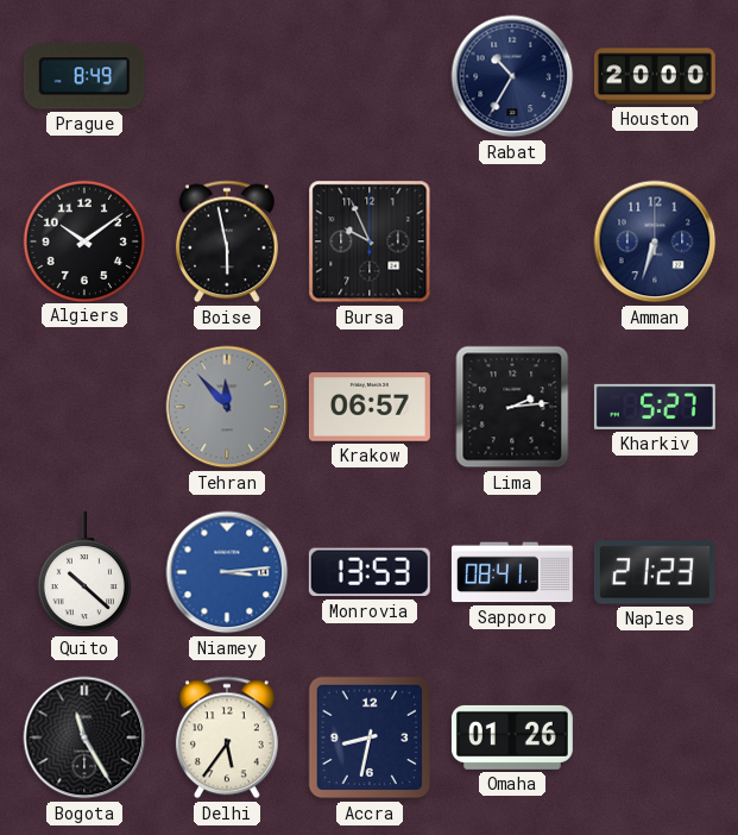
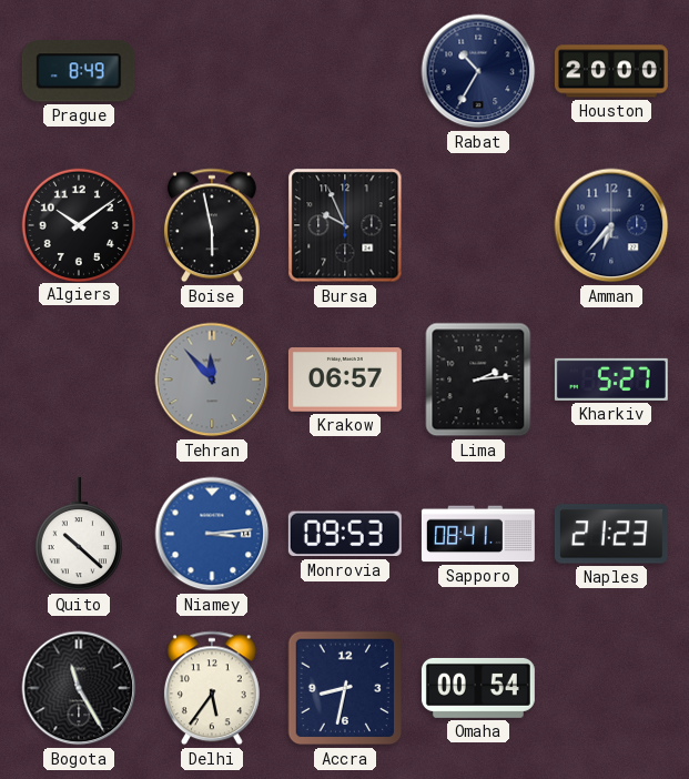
Amman: 6:33 -> 6:37 (611, 225)
Monrovia: 13:53 -> 09:53 (345, 534)
Omaha: 01:26 -> 00:54 (478, 688)
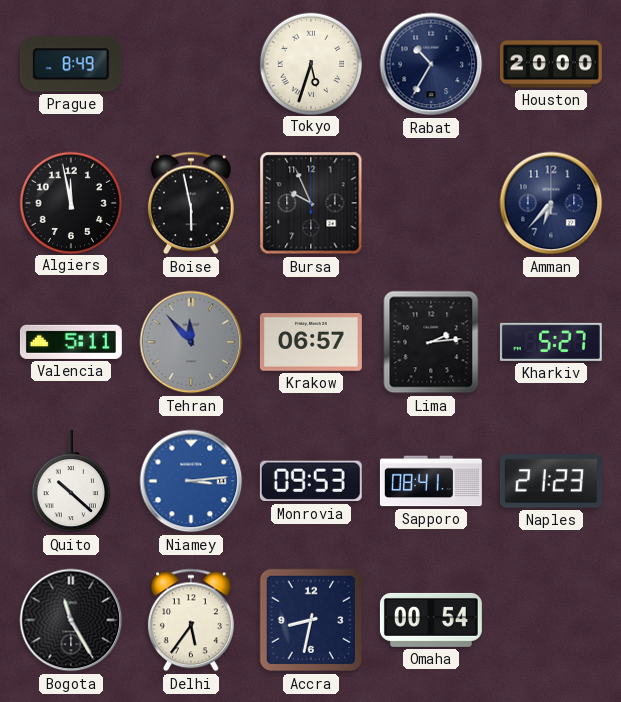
Tokyo: none -> 5:33 (310, 63)
Algiers: 10:09 -> 11:58 (70, 202)
Valencia: none -> 5:11 (71, 342)
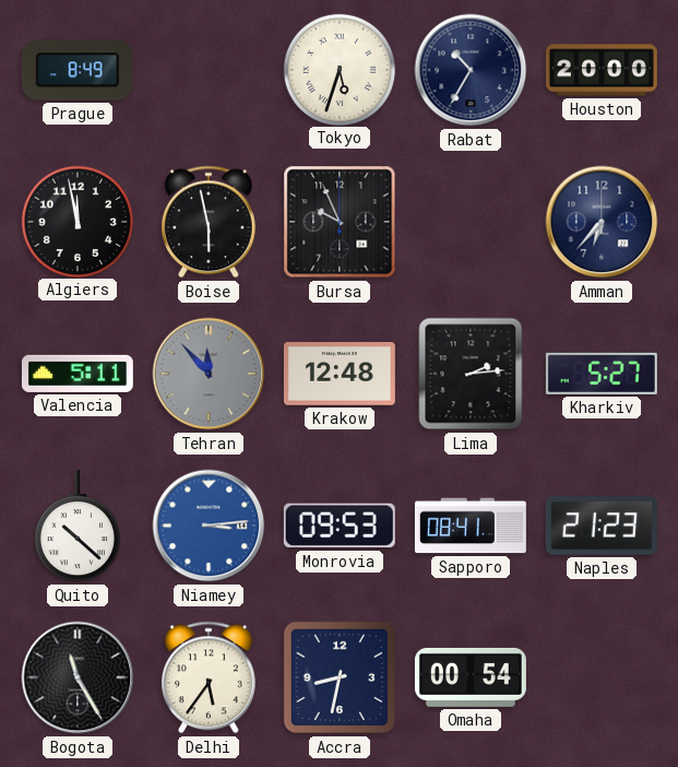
Krakow: 06:57 -> 12:48 (340, 374)
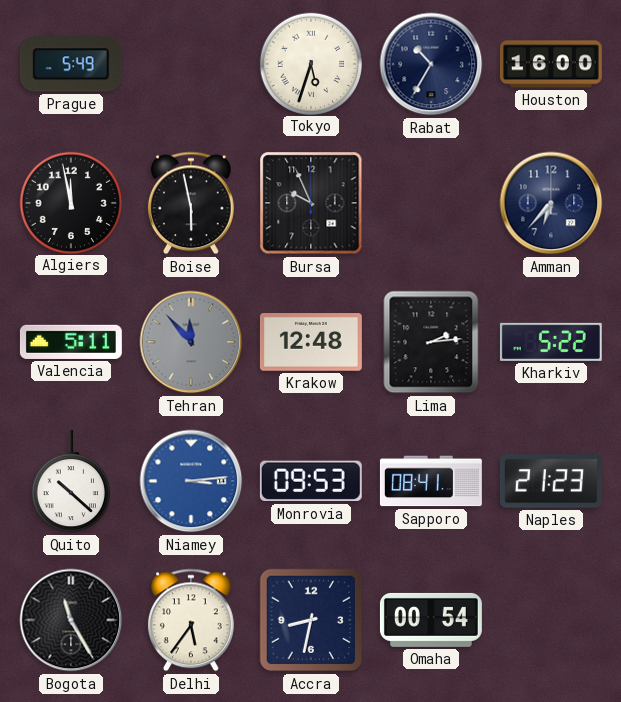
Prague: 8:49 -> 5:49 (71, 64)
Houston: 20:00 -> 16:00 (551, 64)
Kharkiv: 5:27 -> 5:22 (551, 342)
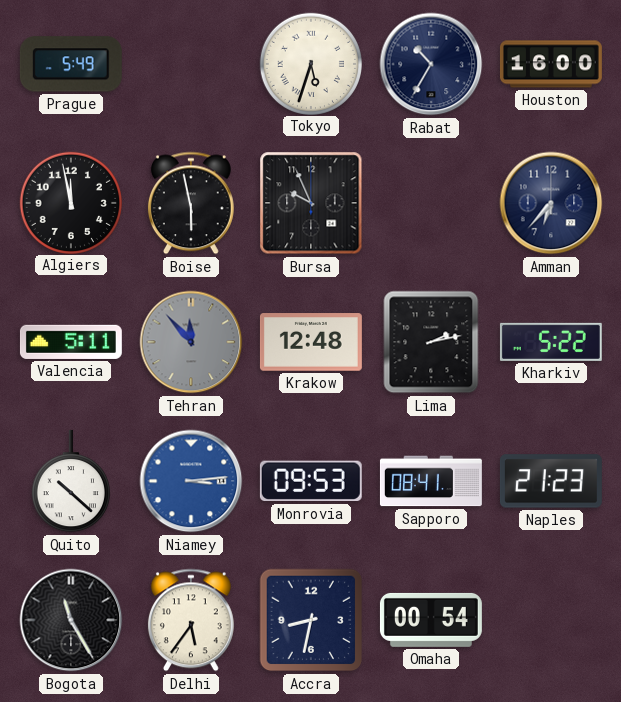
Lima: 2:14 -> 2:13 (431, 342)
